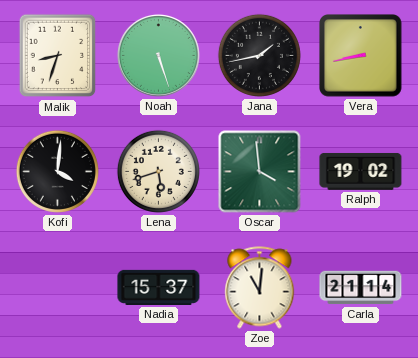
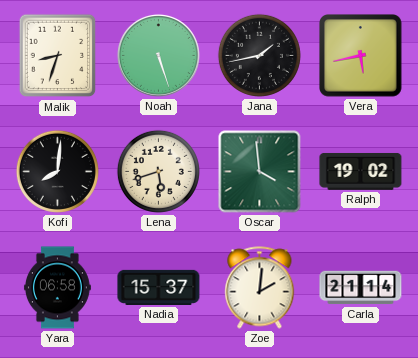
Vera: 8:43 -> 5:43 (361, 56)
Kofi: 4:01 -> 8:01 (57, 171)
Yara: none -> 06:58 (57, 288)
Zoe: 11:01 -> 2:01 (260, 288)
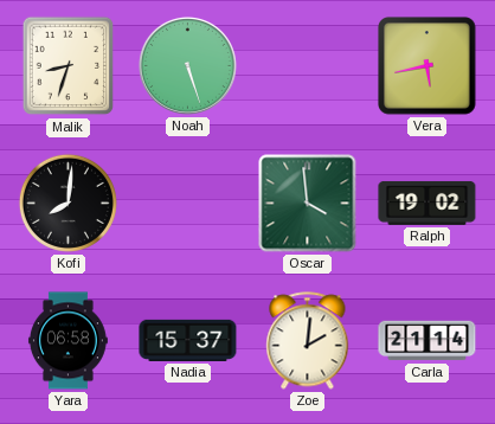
Jana: 1:43 -> none (259, 55)
Lena: 5:42 -> none (158, 171)
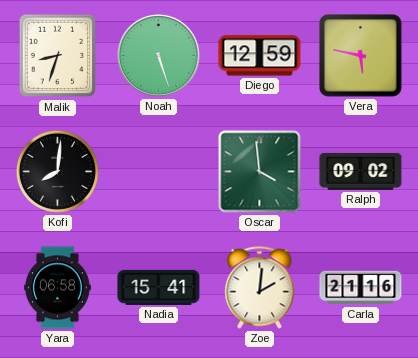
Diego: none -> 12:59 (260, 56)
Vera: 5:43 -> 5:47 (361, 56)
Ralph: 19:02 -> 09:02 (361, 171)
Nadia: 15:37 -> 15:41 (159, 287)
Carla: 21:14 -> 21:16 (361, 288)
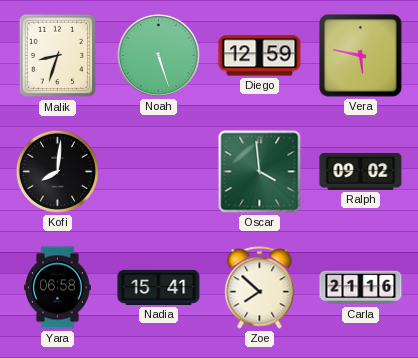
Zoe: 2:01 -> 7:52 (260, 288)
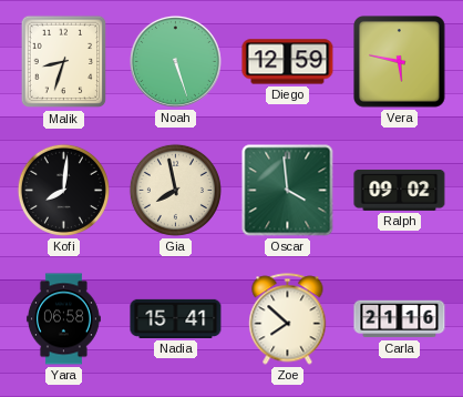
Gia: none -> 7:58 (175, 190)
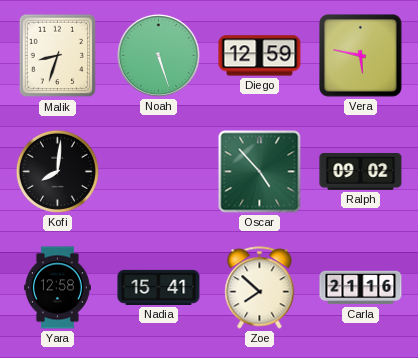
Gia: 7:58 -> none (175, 190)
Oscar: 3:59 -> 4:53 (260, 172)
Yara: 06:58 -> 12:58 (57, 288)
